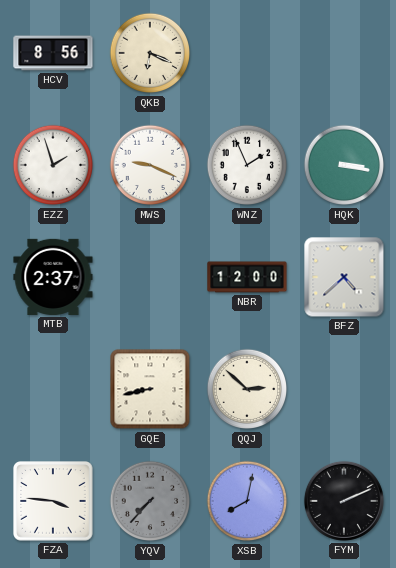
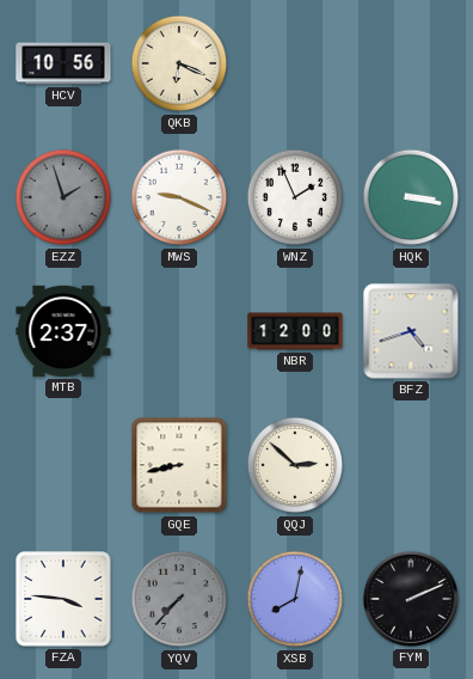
HCV: 8:56 -> 10:56 (63, 63)
EZZ dial: white -> grey (63, 197)
BFZ: 4:38 -> 4:42 (411, 331)
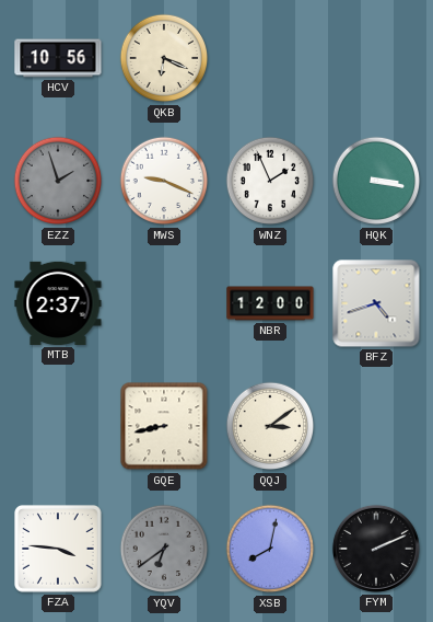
QQJ: 2:52 -> 3:09 (270, 426)
YQV: 7:37 -> 6:39 (164, 549)
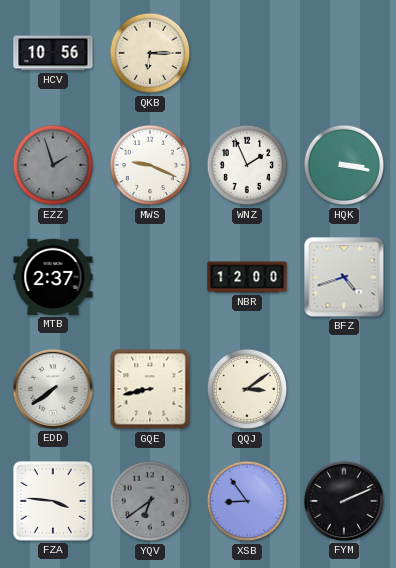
QKB: 6:19 -> 6:15 (150, 53)
EDD: none -> 7:39 (53, 389)
XSB: 8:02 -> 8:54 (247, 501)
